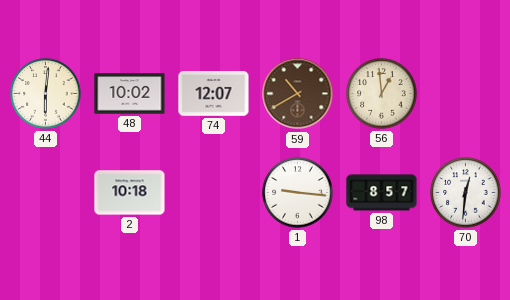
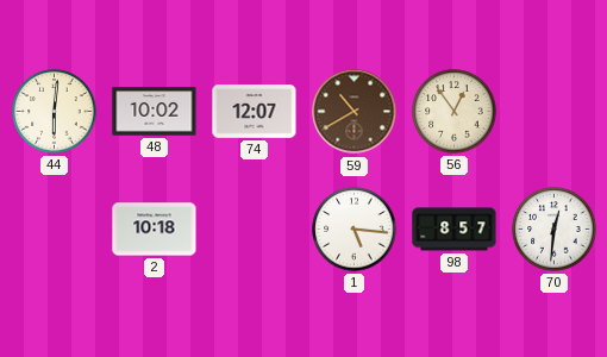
56: 12:59 -> 12:54 (455, 112)
1: 9:16 -> 5:16 (355, 230)
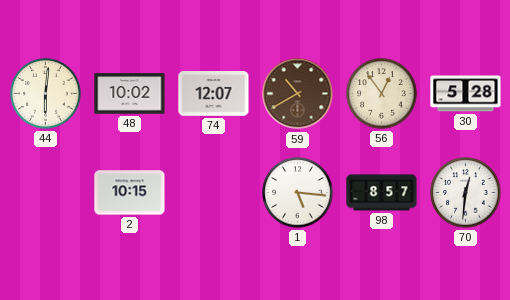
30: none -> 5:28 (466, 94)
2: 10:18 -> 10:15 (130, 193)
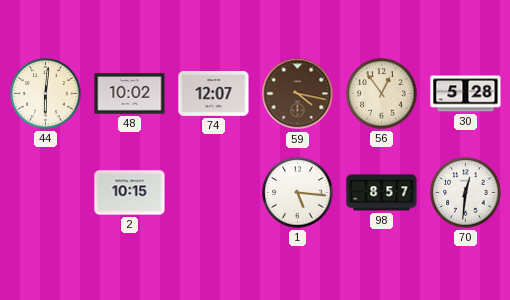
59: 10:40 -> 4:17 (298, 94)
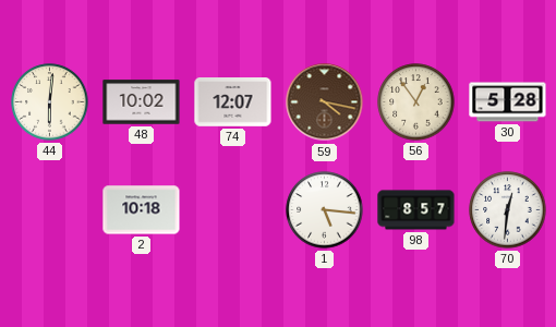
2: 10:15 -> 10:18 (142, 210)
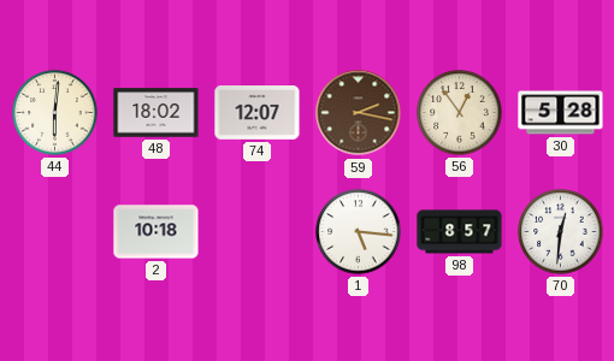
48: 10:02 -> 18:02 (157, 113)
59: 4:17 -> 2:17 (359, 113)
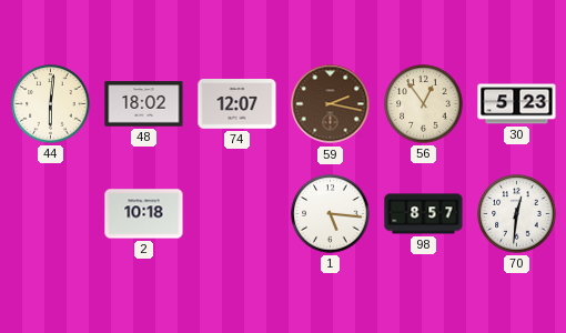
30: 5:28 -> 5:23 (517, 104)
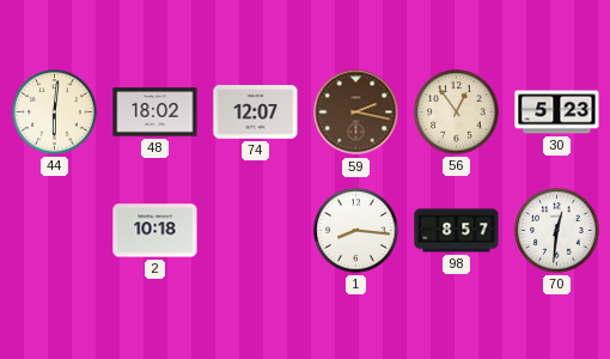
1: 5:16 -> 8:16 (356, 231)
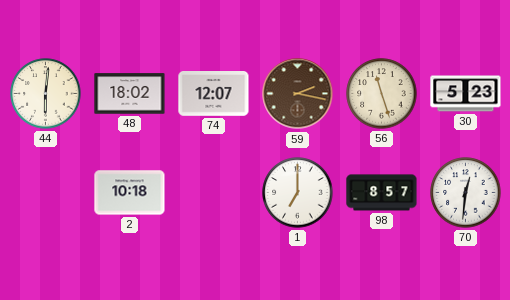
56: 12:54 -> 11:27 (382, 94)
1: 8:16 -> 7:00 (298, 193)
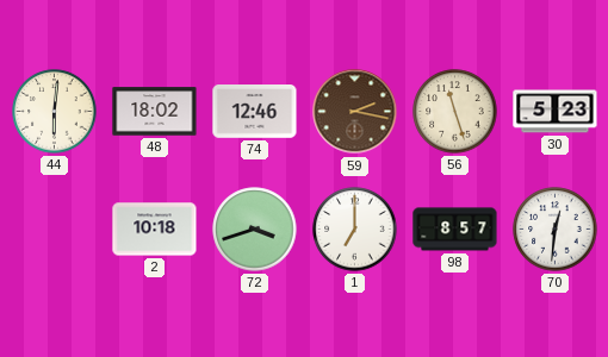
74: 12:07 -> 12:46 (255, 112)
72: none -> 3:42 (255, 230)
